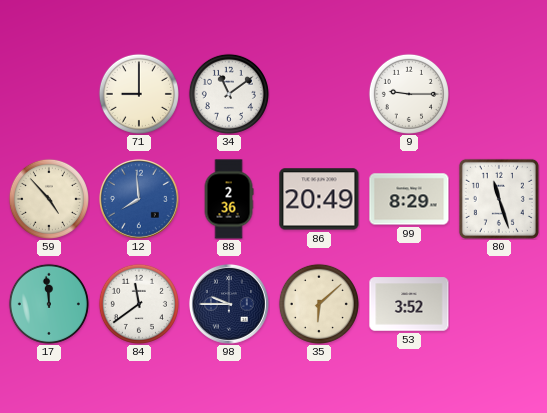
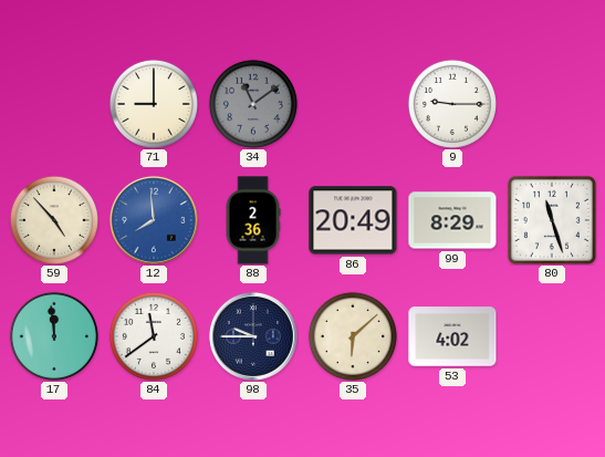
34 dial: white -> grey (253, 104)
53: 3:52 -> 4:02 (452, 336)
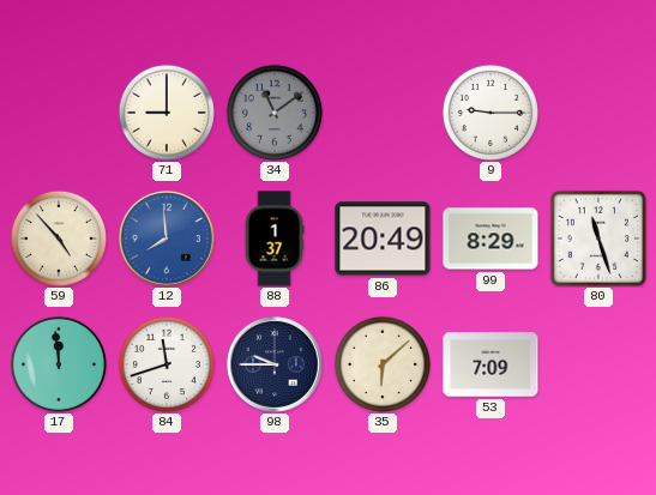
88: 2:36 -> 1:37 (275, 239)
84: 11:39 -> 11:42 (167, 364)
53: 4:02 -> 7:09 (491, 364)
